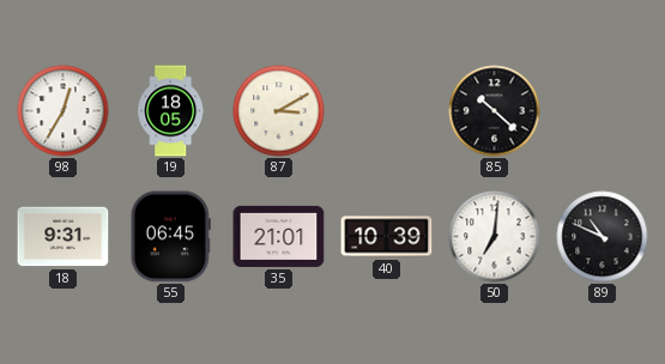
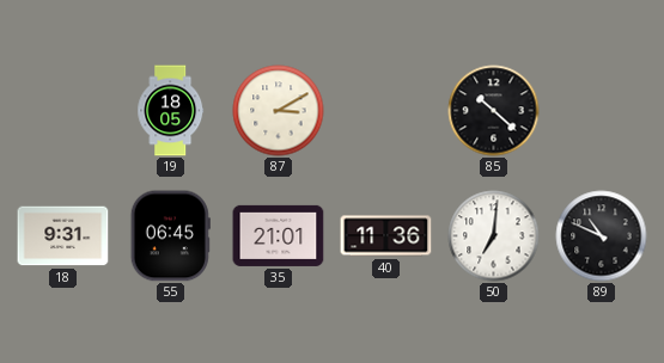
98: 12:35 -> none (64, 111)
40: 10:39 -> 11:36 (386, 236)
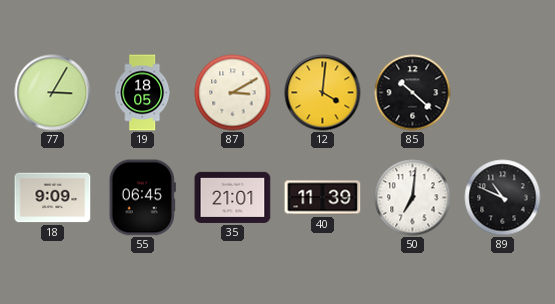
77: none -> 3:05 (53, 93)
12: none -> 4:01 (323, 93)
18: 9:31 -> 9:09 (53, 198)
40: 11:36 -> 11:39 (323, 198)
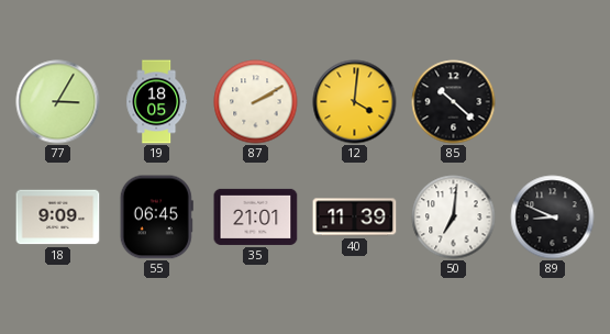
87: 3:10 -> 2:10 (256, 102)
89: 10:49 -> 8:49 (553, 218)
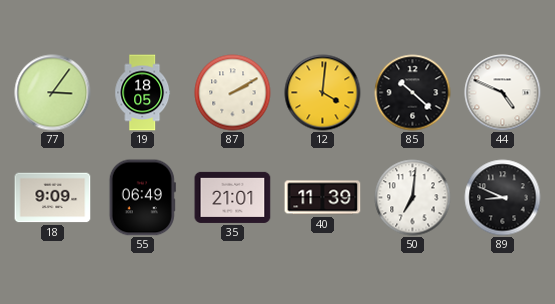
77: 3:05 -> 3:06 (53, 93)
44: none -> 4:49 (503, 93)
55: 06:45 -> 06:49 (142, 198)
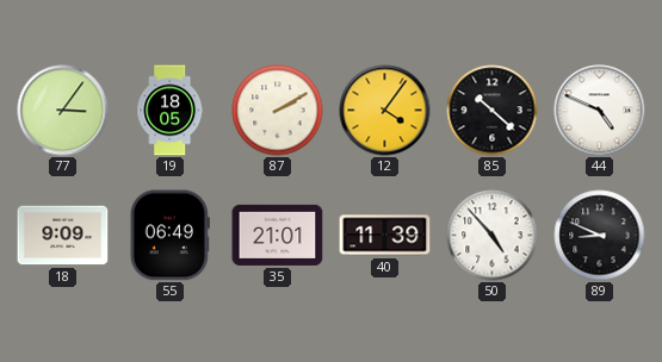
12: 4:01 -> 4:06 (385, 111)
50: 7:01 -> 4:53 (493, 236)
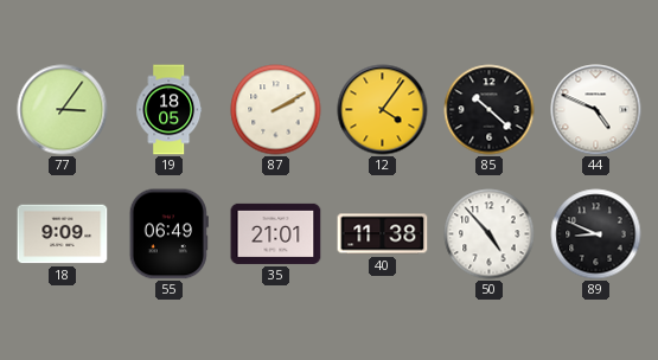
40: 11:39 -> 11:38 (383, 234)
